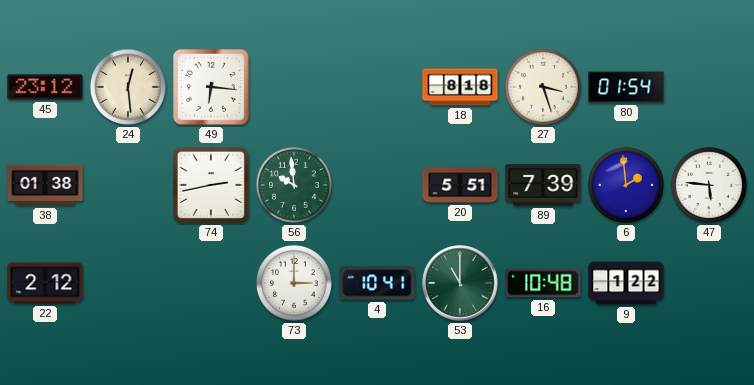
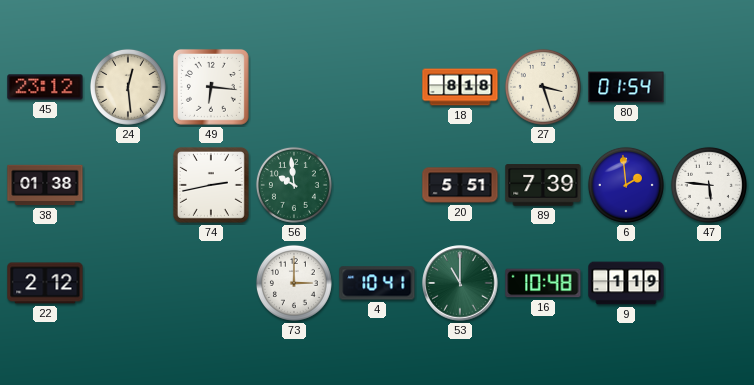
9: 1:22 -> 1:19 (626, 283)
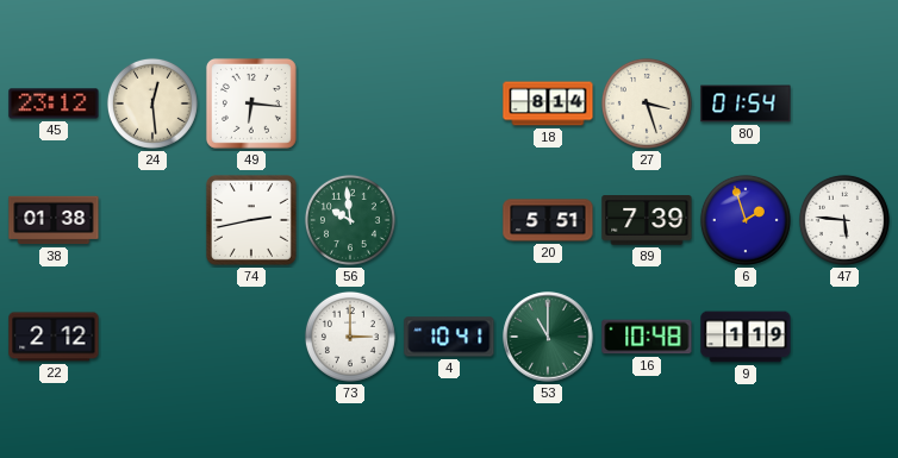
18: 8:18 -> 8:14 (548, 103)
6: 1:59 -> 1:57 (746, 220)
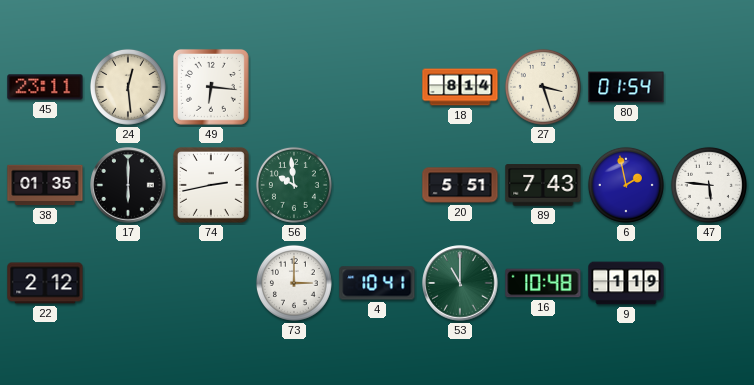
45: 23:12 -> 23:11 (45, 87)
38: 01:38 -> 01:35 (45, 185)
17: none -> 6:00 (128, 185)
89: 7:39 -> 7:43 (543, 185)
6: 1:57 -> 1:58 (626, 185)
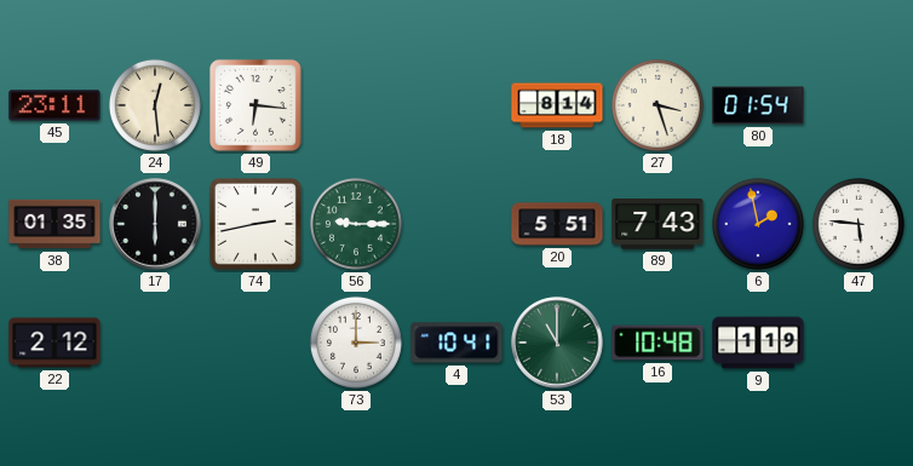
56: 9:59 -> 9:15 (356, 224)
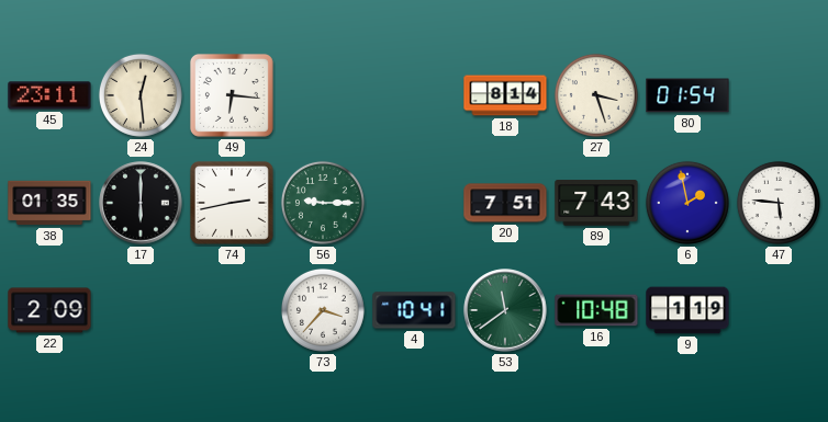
20: 5:51 -> 7:51 (505, 203)
22: 2:12 -> 2:09 (49, 310)
73: 3:00 -> 3:37 (323, 310)
53: 11:00 -> 11:39 (505, 310)
